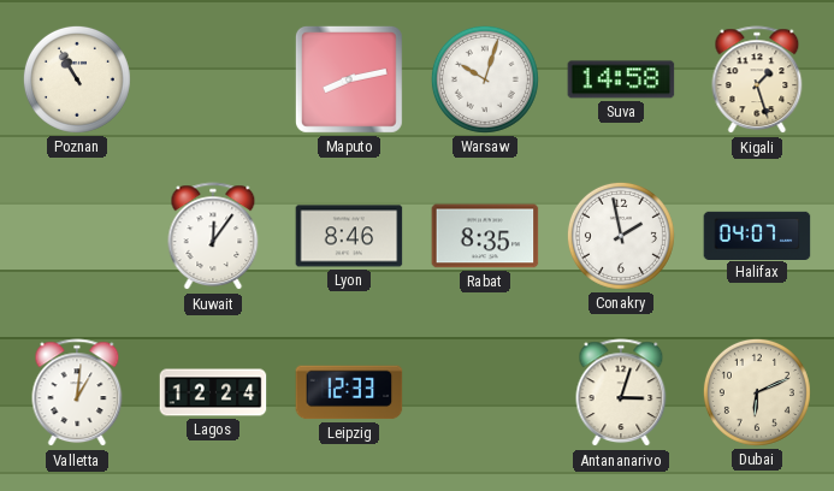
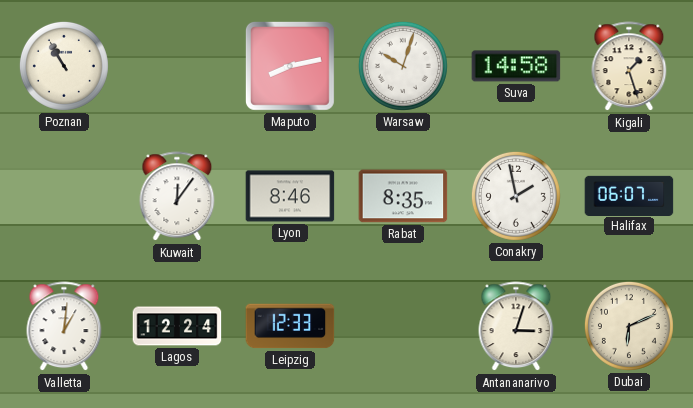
Halifax: 04:07 -> 06:07 (629, 195)
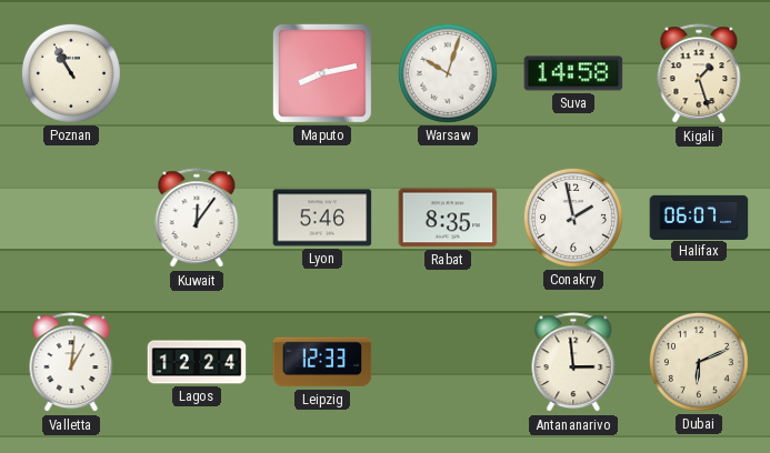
Lyon: 8:46 -> 5:46 (322, 218)
Antananarivo: 3:03 -> 2:59 (573, 363)
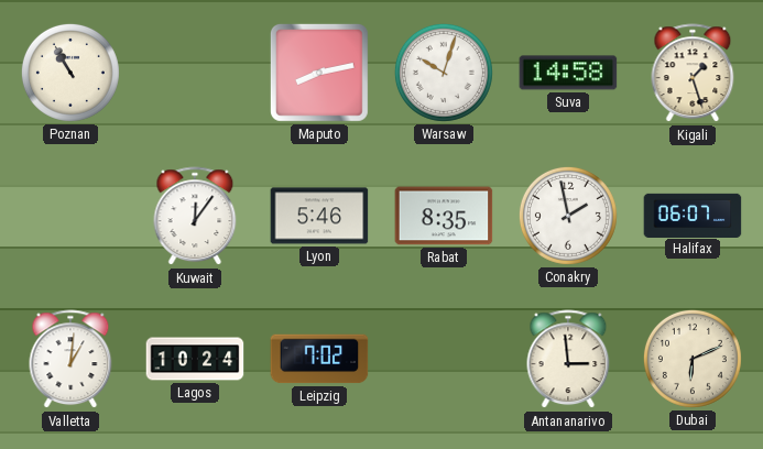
Lagos: 12:24 -> 10:24 (195, 359)
Leipzig: 12:33 -> 7:02 (319, 359)
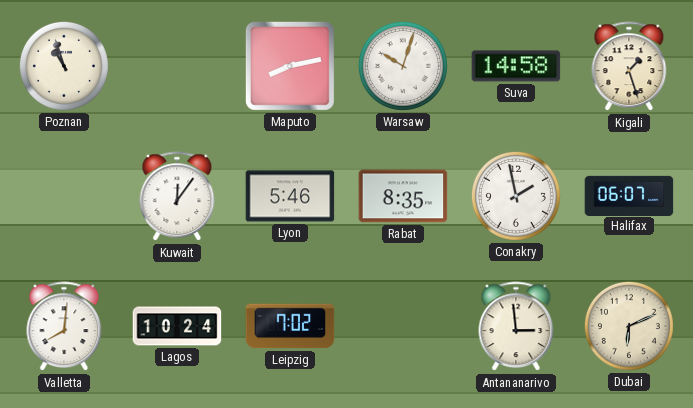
Poznan: 10:55 -> 10:57 (64, 66)
Valletta: 1:01 -> 8:01 (64, 327)
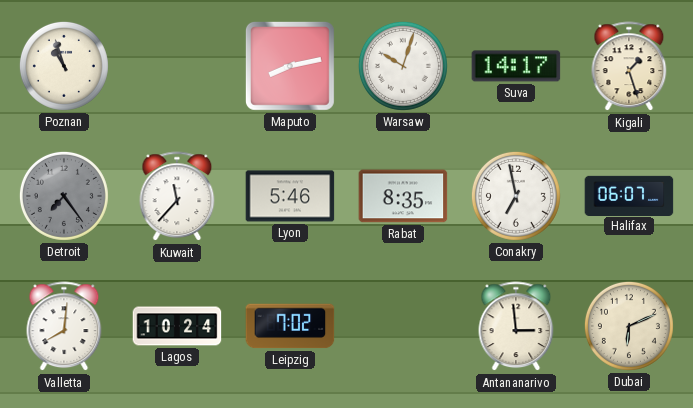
Suva: 14:58 -> 14:17 (516, 66)
Detroit: none -> 7:24 (64, 196)
Kuwait: 12:06 -> 11:37 (177, 197)
Conakry: 1:58 -> 6:58 (516, 196)
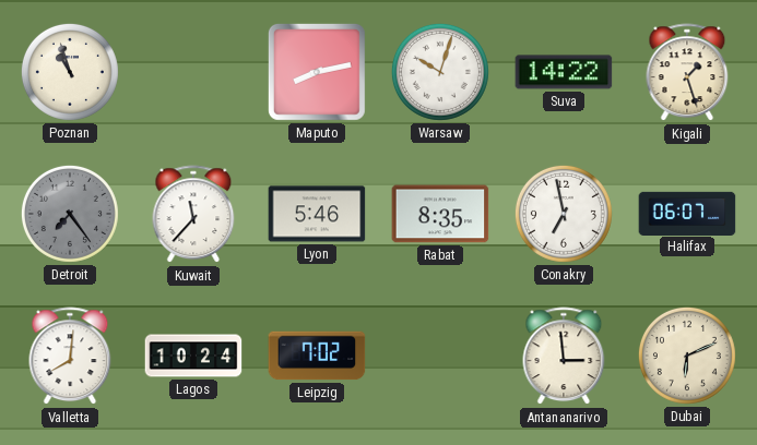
Suva: 14:17 -> 14:22 (564, 72)
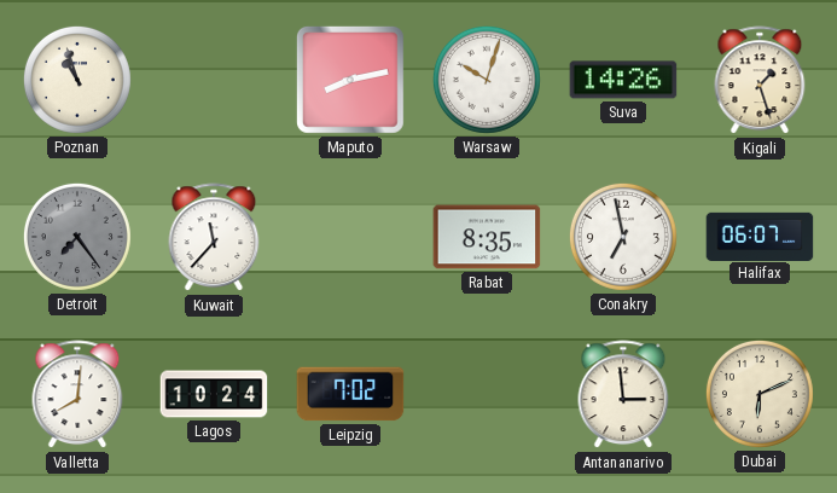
Suva: 14:22 -> 14:26 (623, 80)
Lyon: 5:46 -> none (317, 214)
